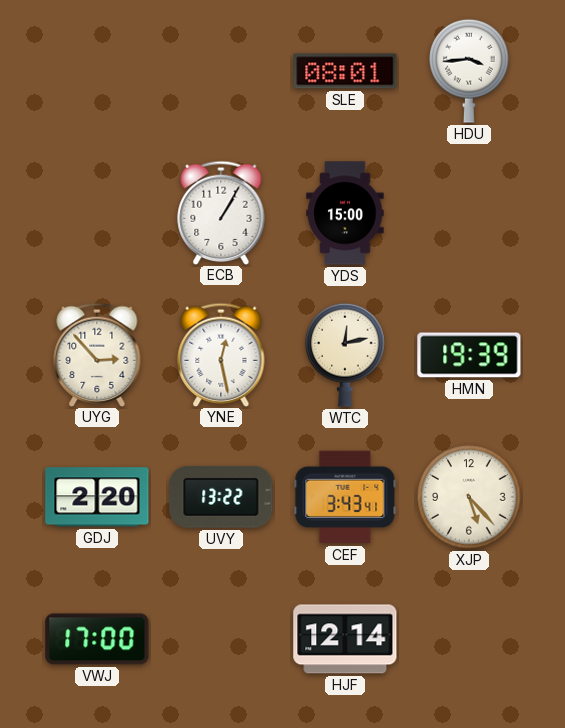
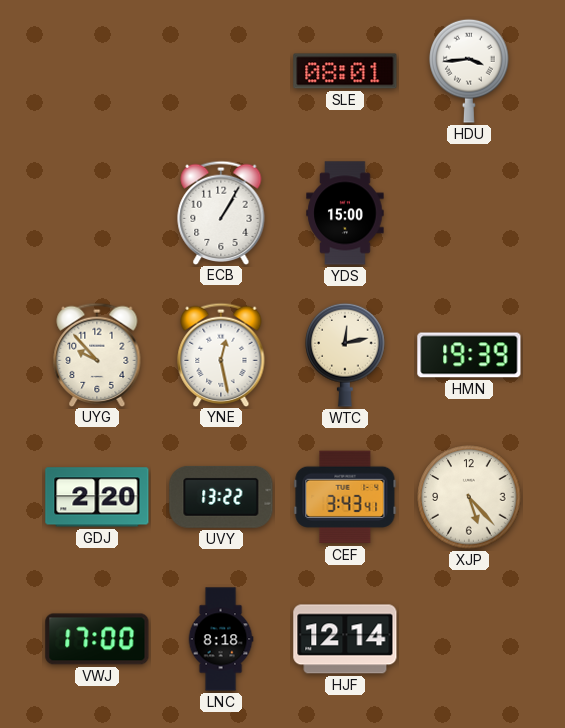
UYG: 2:53 -> 9:53 (97, 354)
LNC: none -> 8:18 (221, 639)
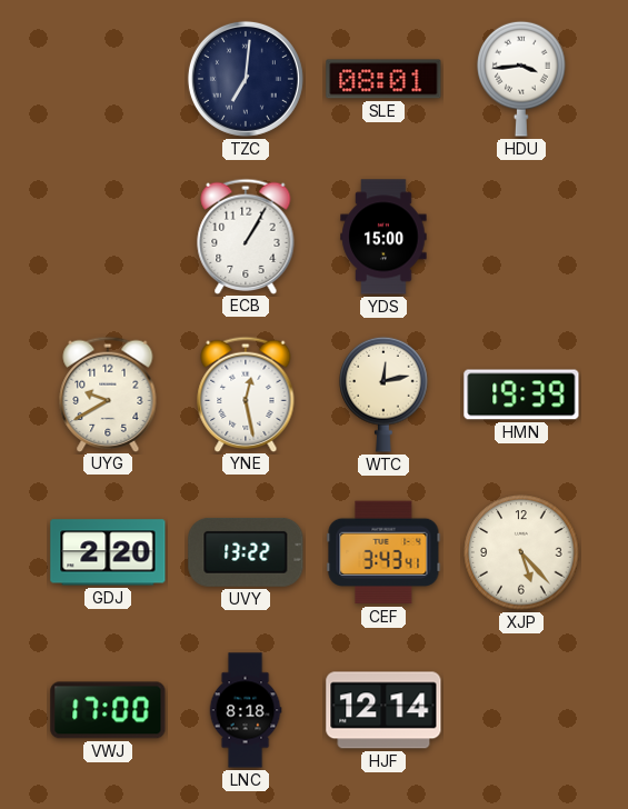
TZC: none -> 7:01 (246, 79)
UYG: 9:53 -> 9:40 (108, 393)
